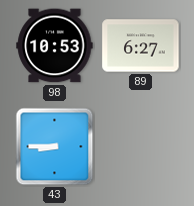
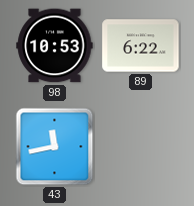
89: 6:27 -> 6:22 (141, 46)
43: 8:45 -> 11:43 (55, 147)
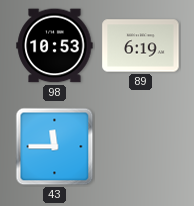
89: 6:22 -> 6:19 (141, 46)
43: 11:43 -> 11:45 (55, 147)
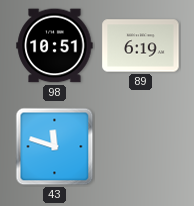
98: 10:53 -> 10:51 (55, 46)
43: 11:45 -> 11:48 (55, 147)
